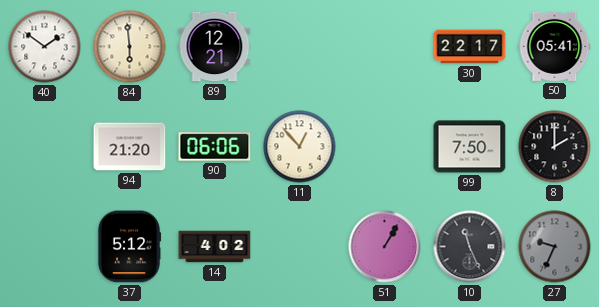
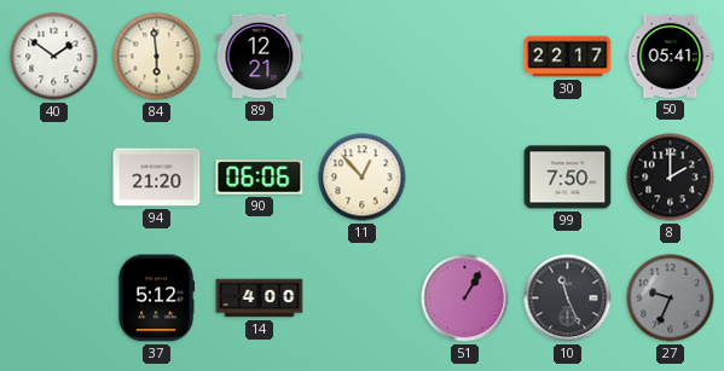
14: 4:02 -> 4:00 (260, 298)
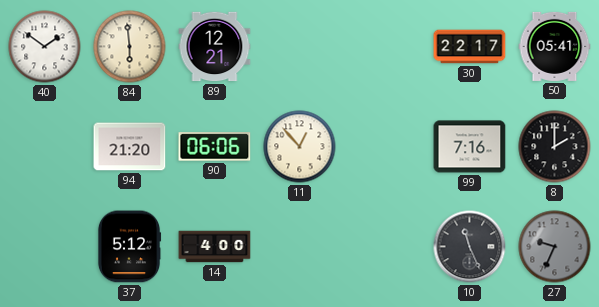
99: 7:50 -> 7:16 (470, 147)
51: 1:05 -> none (465, 298)
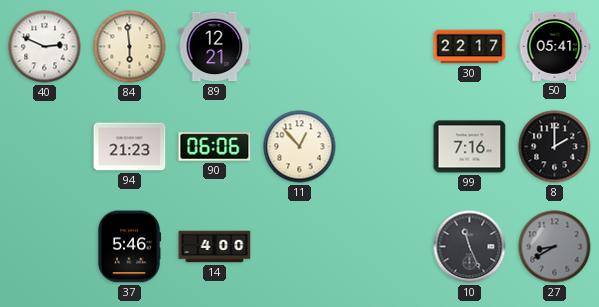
40: 1:51 -> 2:49 (45, 47)
94: 21:20 -> 21:23 (130, 147)
37: 5:12 -> 5:46 (129, 247)
27: 9:34 -> 8:40 (555, 247)
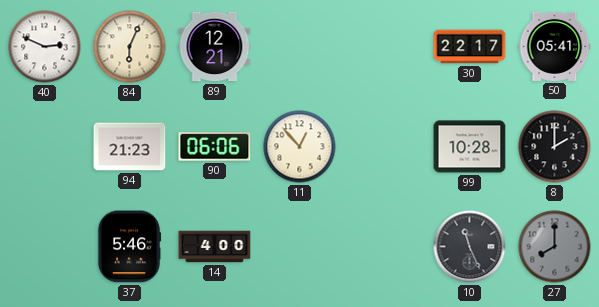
84: 5:59 -> 6:04 (130, 47)
99: 7:16 -> 10:28 (470, 147)
27: 8:40 -> 8:00 (555, 247)
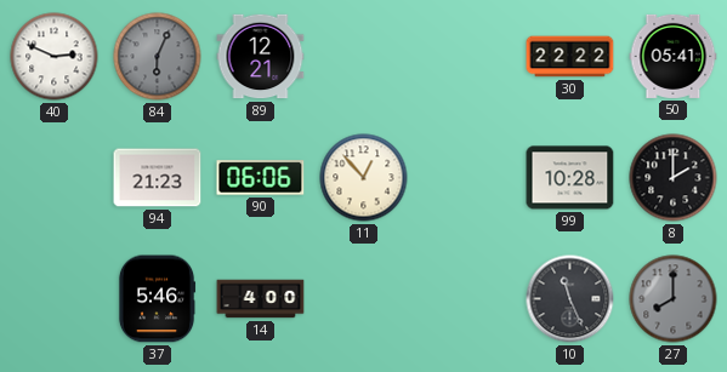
84 dial: cream -> grey (158, 57)
30: 22:17 -> 22:22 (570, 57)
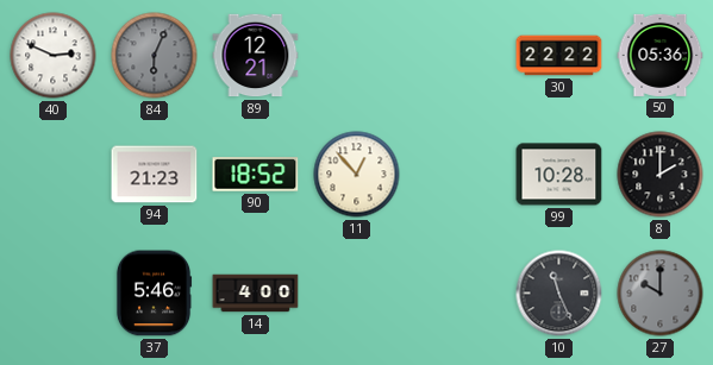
50: 05:41 -> 05:36 (661, 55)
90: 06:06 -> 18:52 (256, 175)
27: 8:00 -> 10:00 (661, 294)
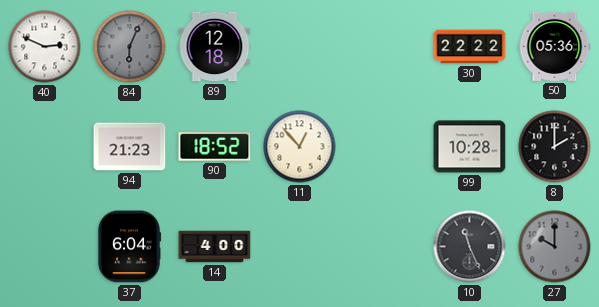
89: 12:21 -> 12:18 (215, 47)
37: 5:46 -> 6:04 (129, 247)
